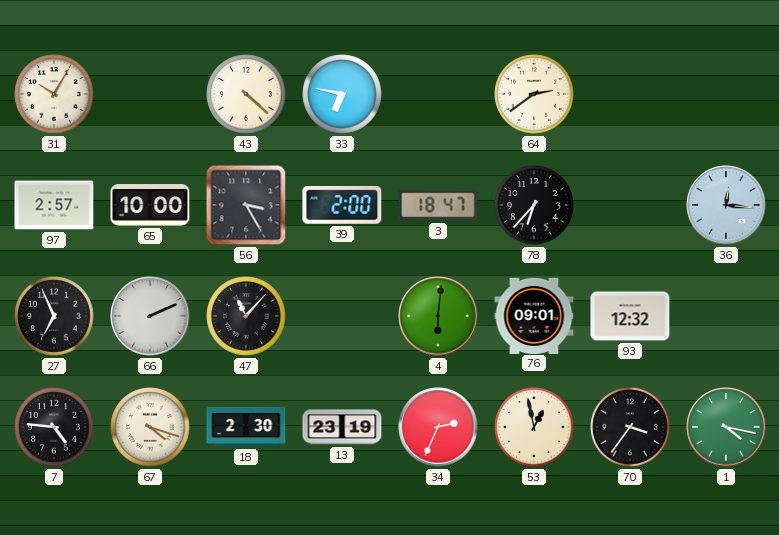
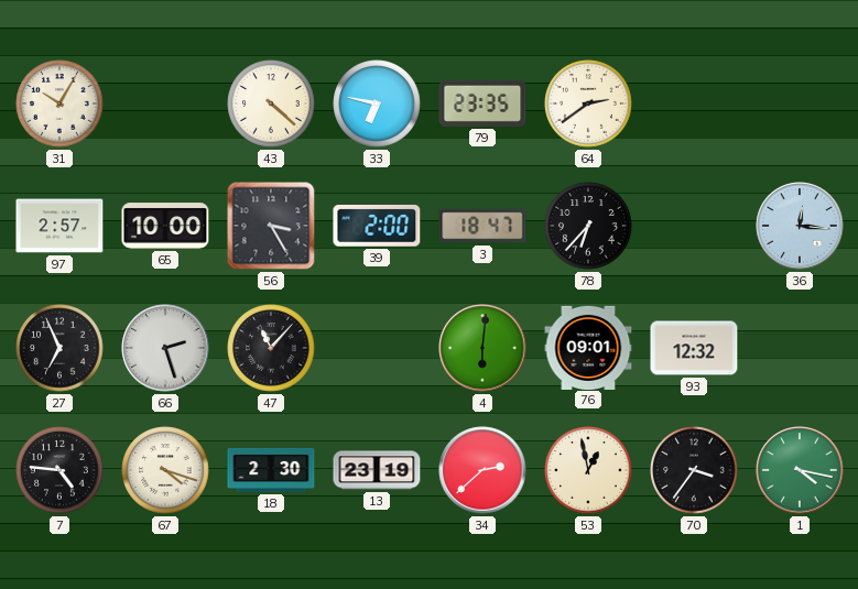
79: none -> 23:35 (482, 103)
66: 2:11 -> 2:27 (165, 348)
34: 2:34 -> 2:38 (482, 470)
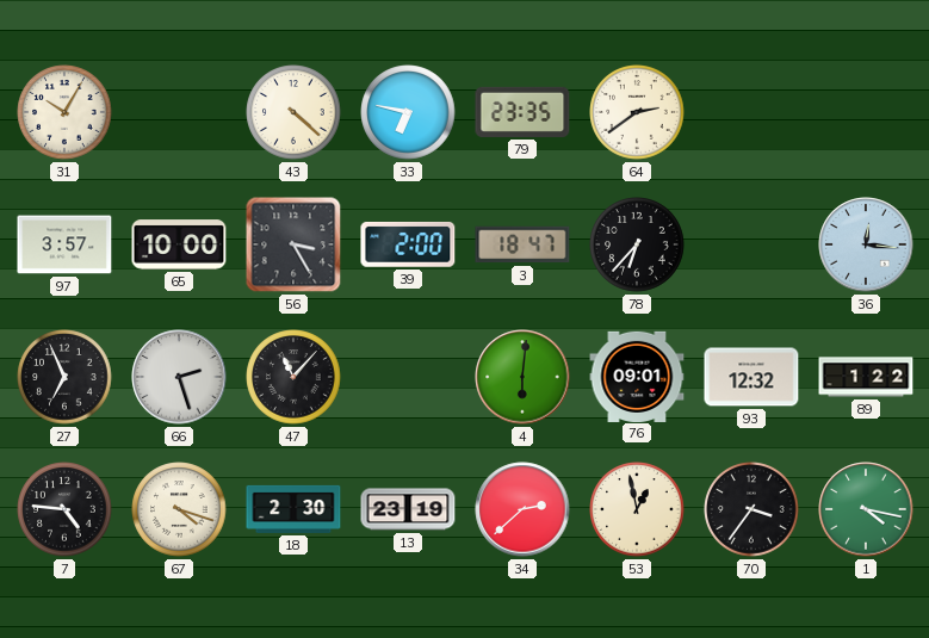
97: 2:57 -> 3:57 (64, 244)
89: none -> 1:22 (866, 377)
